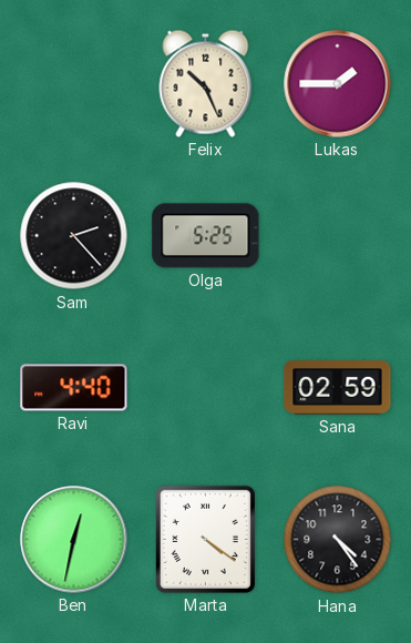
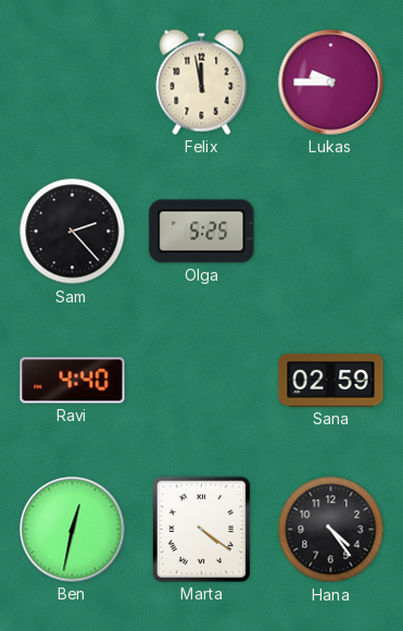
Felix: 10:26 -> 11:58 (202, 82)
Lukas: 1:45 -> 9:45 (331, 83)
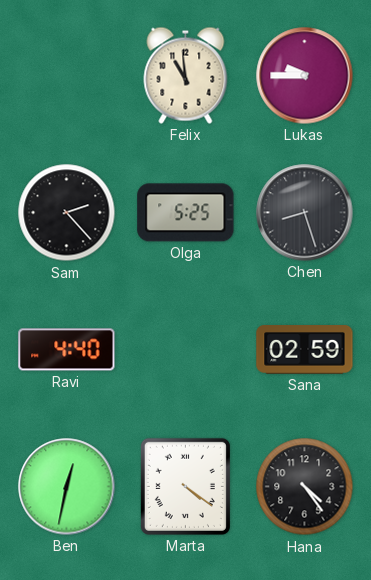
Felix: 11:58 -> 10:59 (186, 75)
Chen: none -> 8:27 (305, 213)
